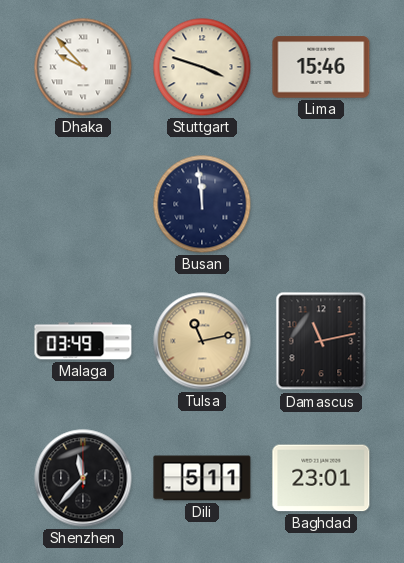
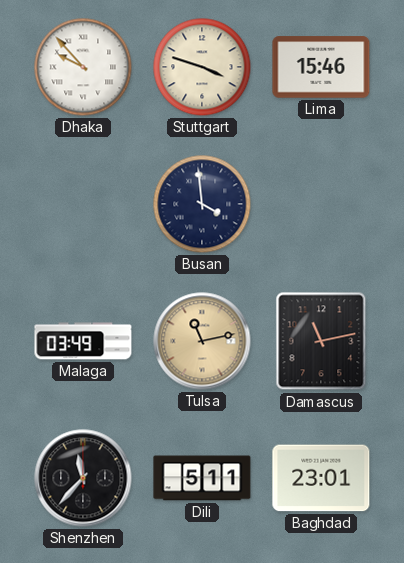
Busan: 11:59 -> 3:59 (202, 204)
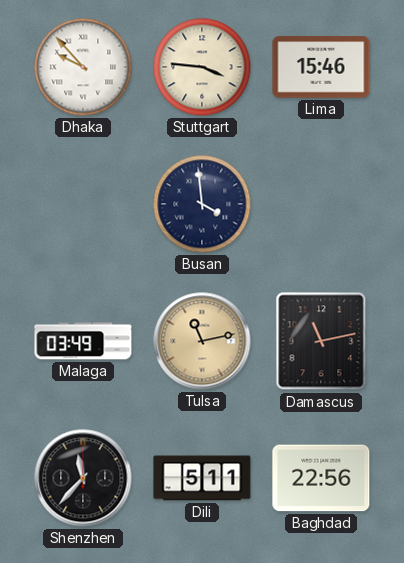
Stuttgart: 3:48 -> 3:46 (202, 67)
Baghdad: 23:01 -> 22:56 (321, 478)
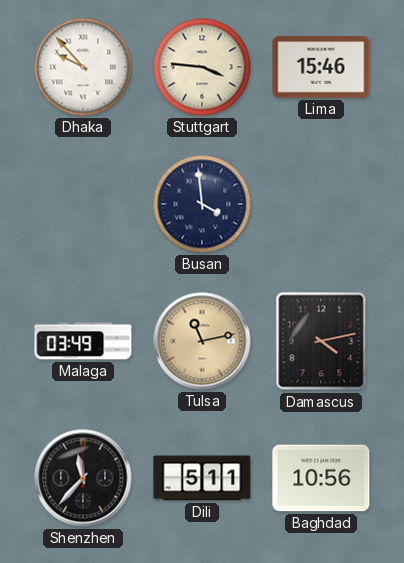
Damascus: 11:13 -> 4:13 (321, 341)
Baghdad: 22:56 -> 10:56 (321, 478)
